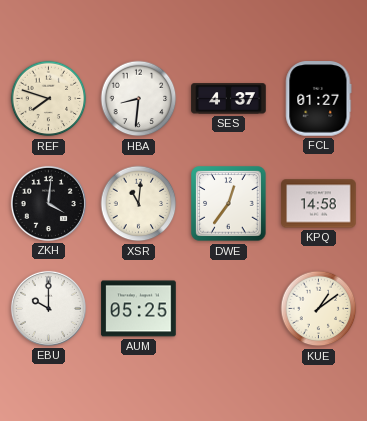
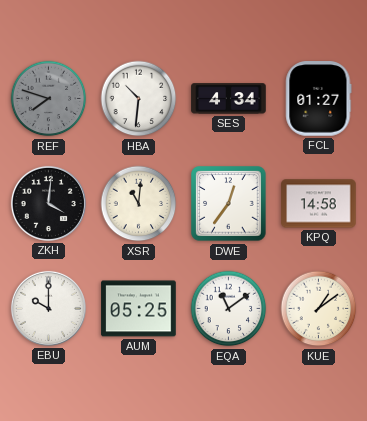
REF dial: cream -> grey (49, 99)
HBA: 8:31 -> 10:31 (139, 99)
SES: 4:37 -> 4:34 (229, 99)
EQA: none -> 11:09 (229, 309)
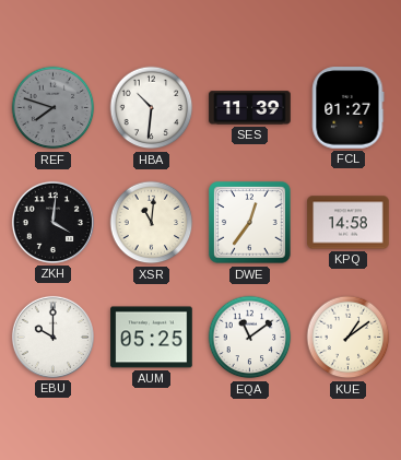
SES: 4:34 -> 11:39 (250, 108)
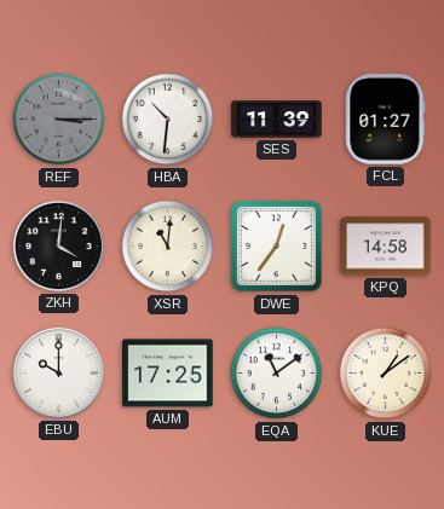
REF: 7:48 -> 3:15 (59, 120)
AUM: 05:25 -> 17:25 (168, 374)
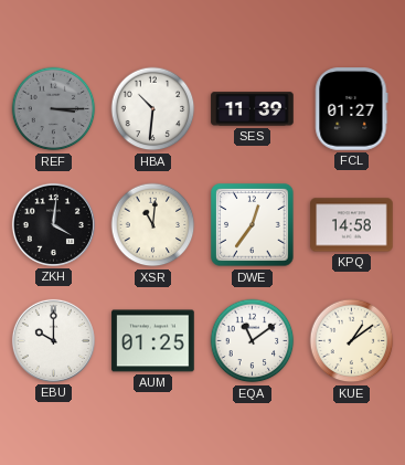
AUM: 17:25 -> 01:25 (153, 341)
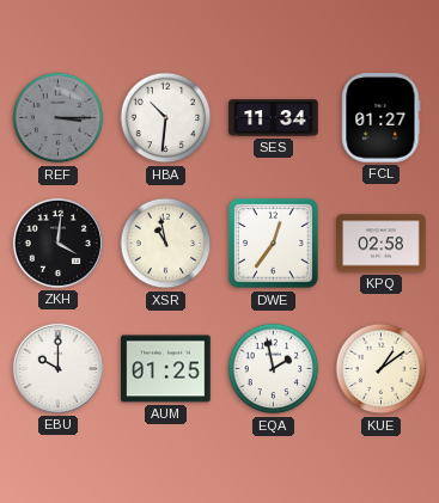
SES: 11:39 -> 11:34 (274, 118)
XSR: 11:01 -> 10:58 (166, 244)
KPQ: 14:58 -> 02:58 (382, 244)
EQA: 11:09 -> 1:58 (274, 369)
